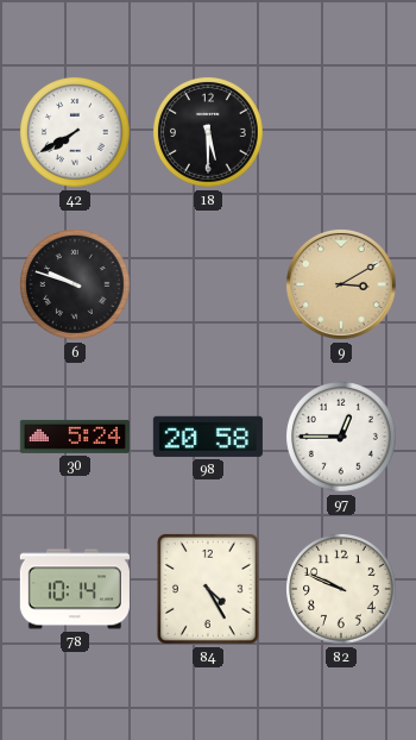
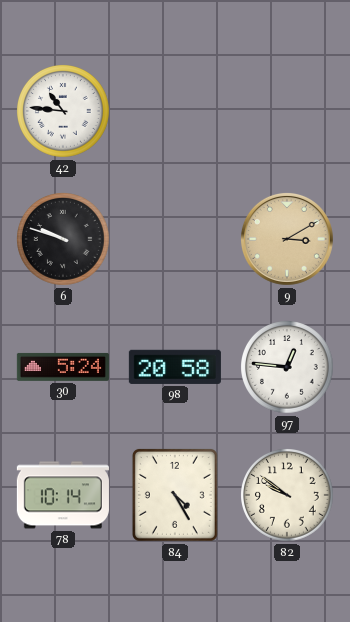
42: 7:40 -> 10:46 (64, 112)
18: 5:30 -> none (209, 133)
97: 12:45 -> 12:46 (288, 368)
82: 9:49 -> 9:51 (288, 496)
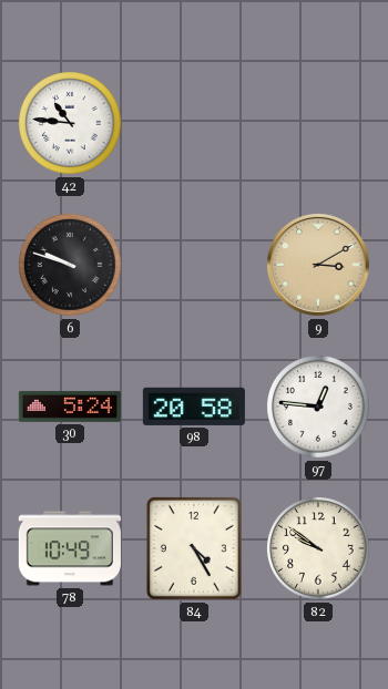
78: 10:14 -> 10:49 (70, 548)
